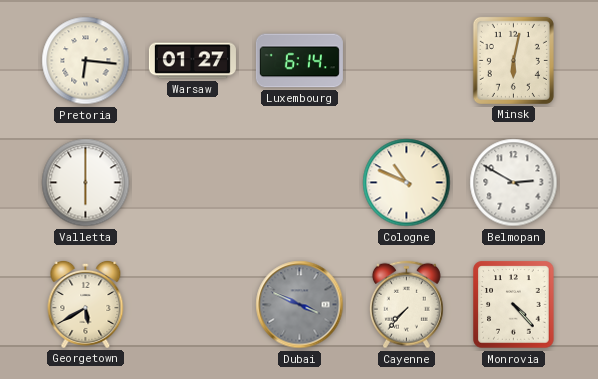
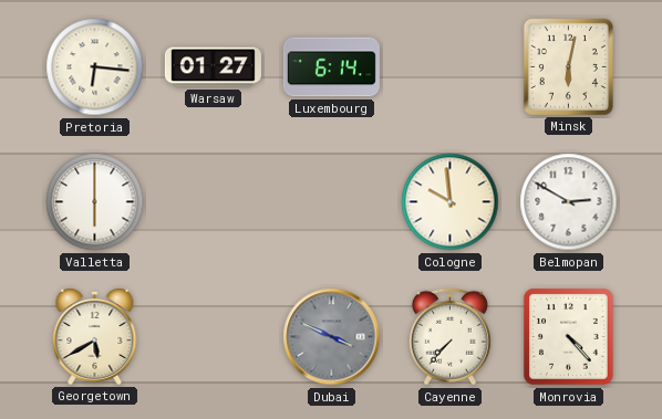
Cologne: 10:49 -> 9:59 (451, 202)
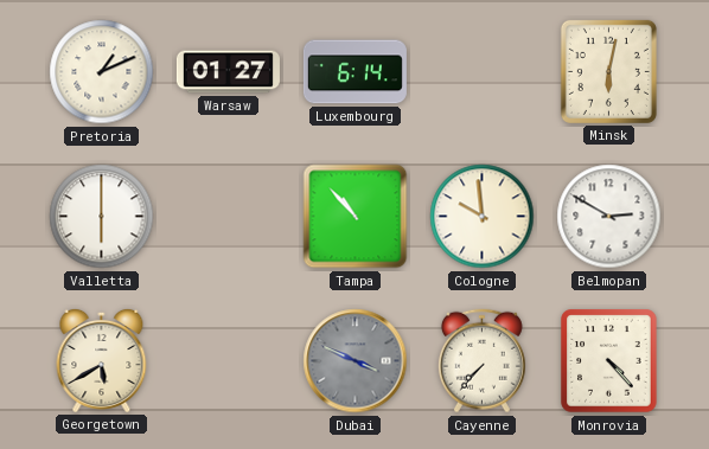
Pretoria: 6:16 -> 1:11 (102, 72)
Tampa: none -> 10:53 (356, 217)
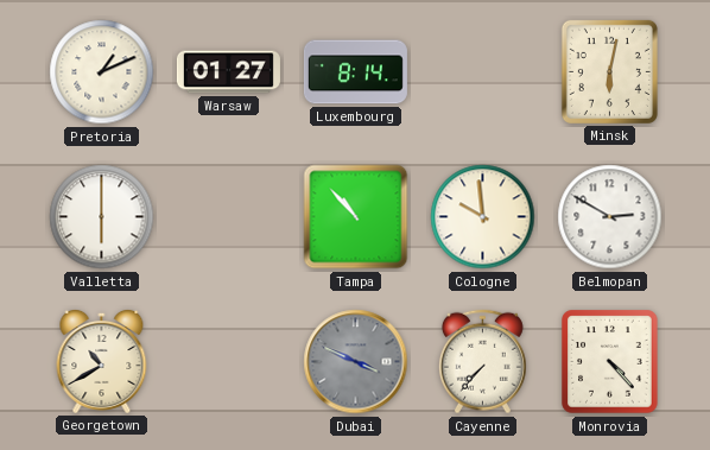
Luxembourg: 6:14 -> 8:14 (355, 72)
Georgetown: 5:40 -> 10:40 (102, 361)
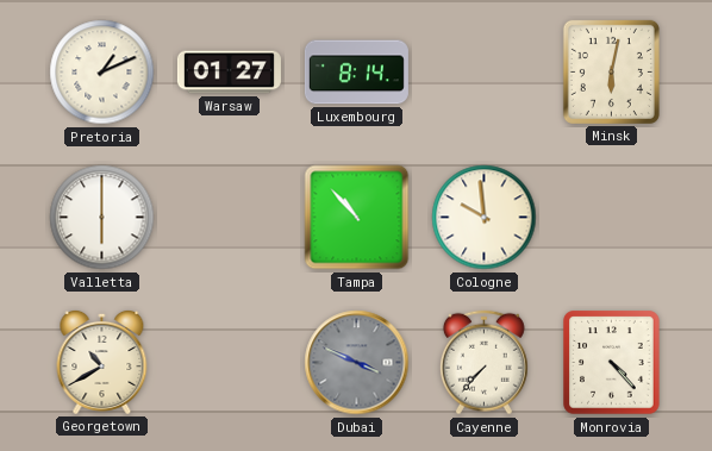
Belmopan: 2:50 -> none (610, 217)
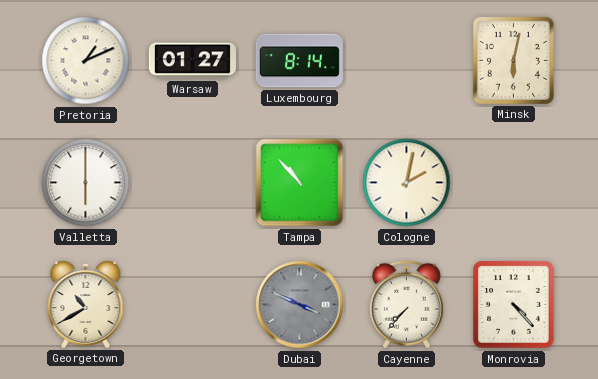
Cologne: 9:59 -> 2:02 (407, 183)
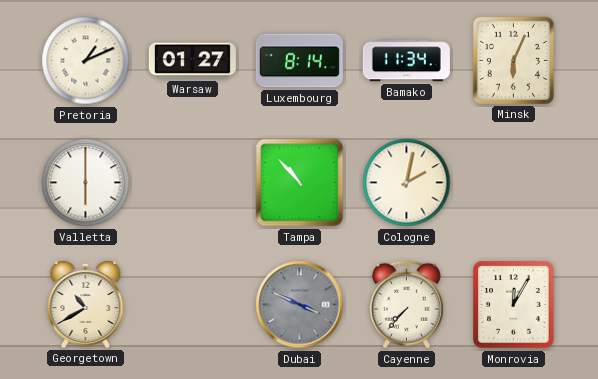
Bamako: none -> 11:34 (406, 61)
Minsk: 6:02 -> 6:04 (513, 60)
Monrovia: 4:23 -> 12:05 (514, 305)
